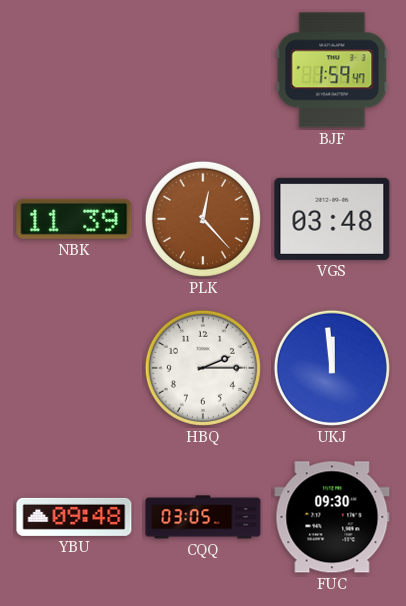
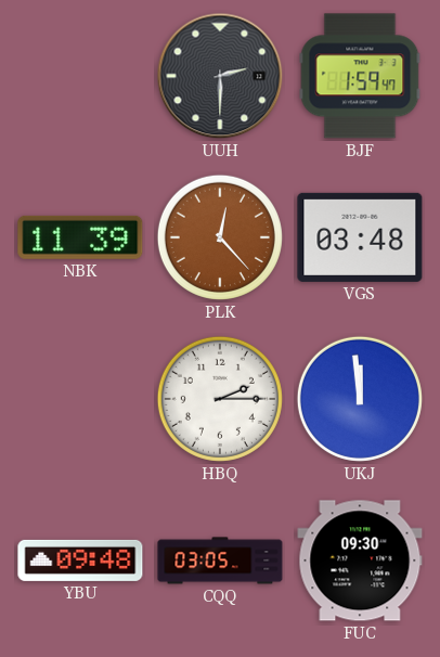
UUH: none -> 2:30 (220, 76)
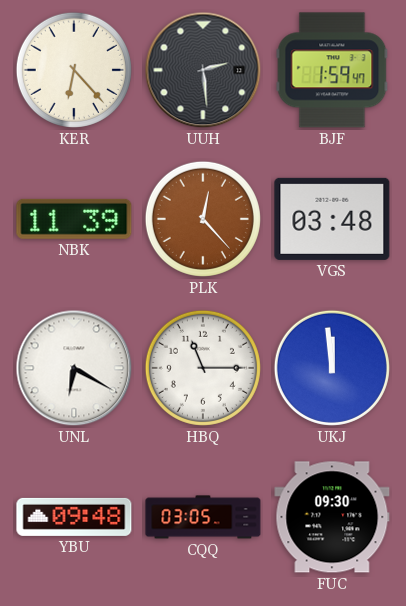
KER: none -> 6:23 (74, 70)
UUH: 2:30 -> 2:29 (203, 70)
UNL: none -> 6:20 (74, 368)
HBQ: 2:15 -> 11:15 (203, 368)
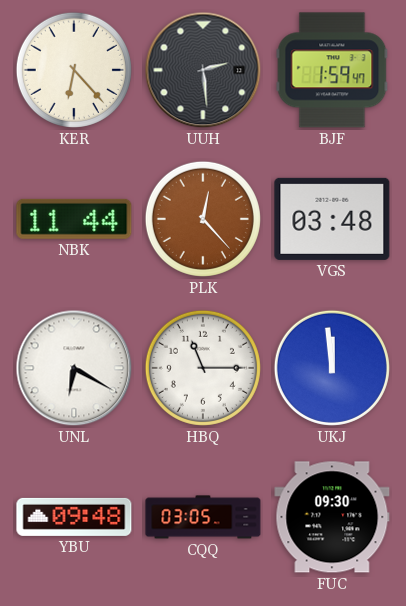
NBK: 11:39 -> 11:44 (74, 219)
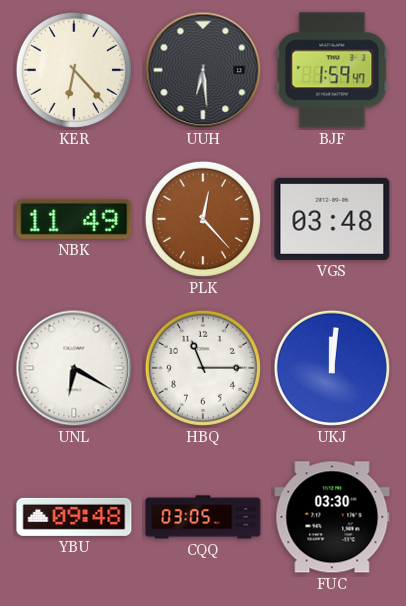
UUH: 2:29 -> 6:29 (203, 70)
NBK: 11:44 -> 11:49 (74, 219)
UKJ: 11:59 -> 12:01 (332, 368)
FUC: 09:30 -> 03:30 (332, 517)
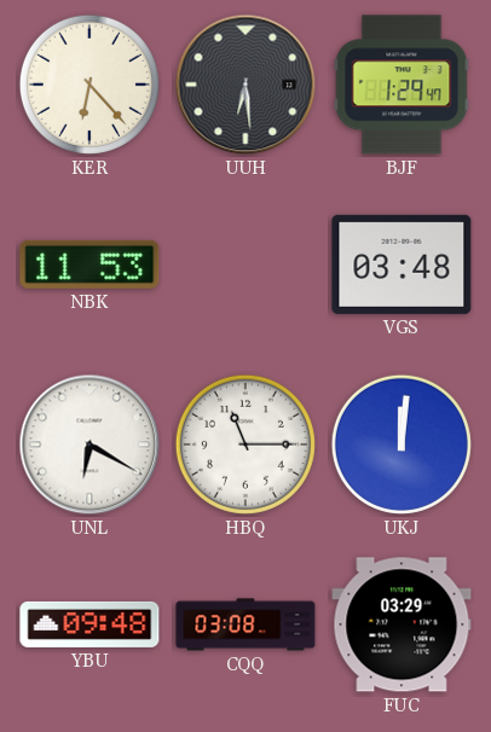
BJF: 1:59 -> 1:29 (402, 85)
NBK: 11:49 -> 11:53 (89, 265)
PLK: 12:23 -> none (203, 219)
CQQ: 03:05 -> 03:08 (245, 624)
FUC: 03:30 -> 03:29 (402, 624)
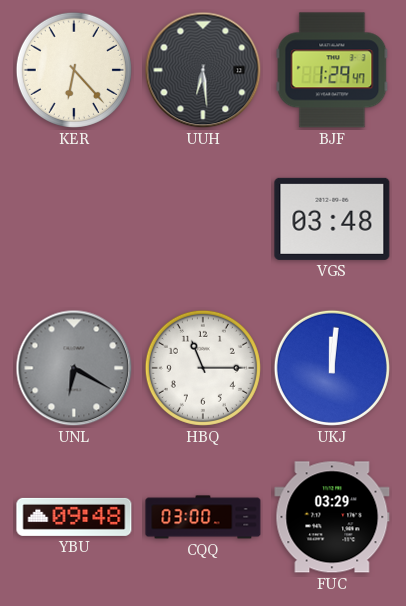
NBK: 11:53 -> none (89, 265)
UNL dial: white -> grey (74, 368)
CQQ: 03:08 -> 03:00 (203, 517)
